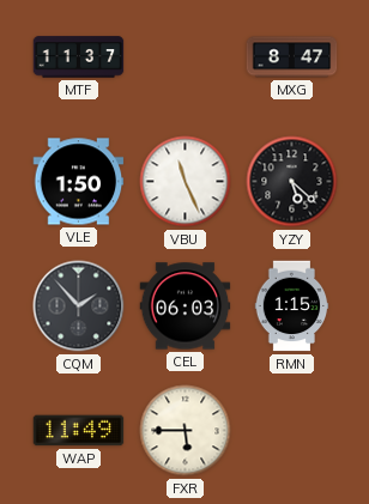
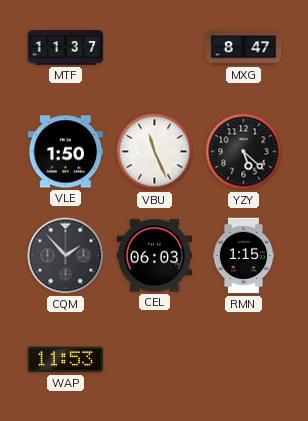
WAP: 11:49 -> 11:53 (66, 360)
FXR: 5:45 -> none (186, 431)
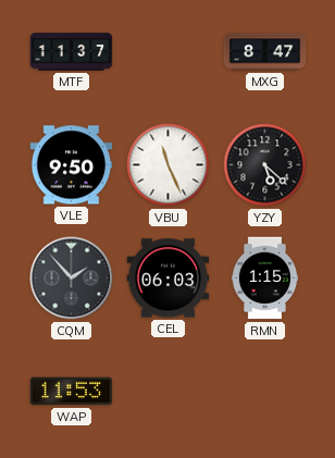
VLE: 1:50 -> 9:50 (72, 165)
